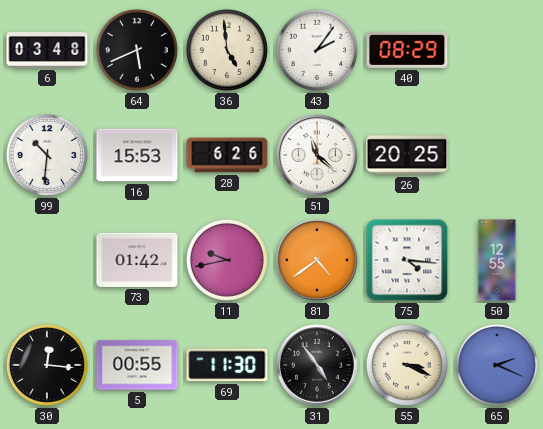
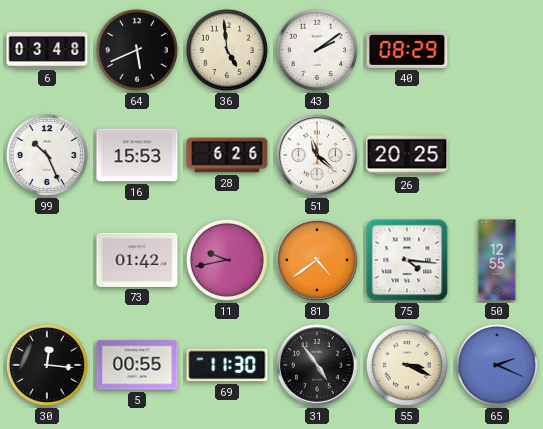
43: 2:06 -> 2:09 (317, 50)
99: 10:31 -> 10:26 (47, 155)
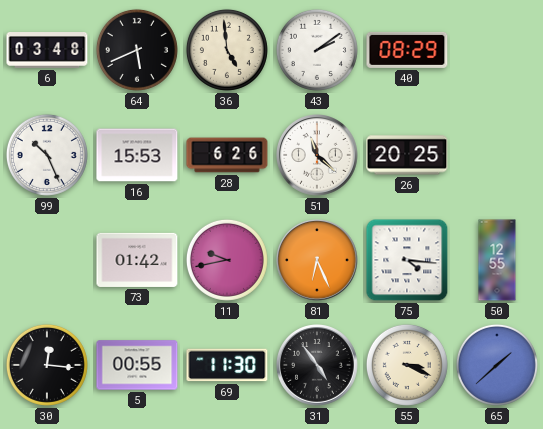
81: 4:39 -> 6:26 (318, 261)
65: 2:19 -> 1:38 (497, 365)
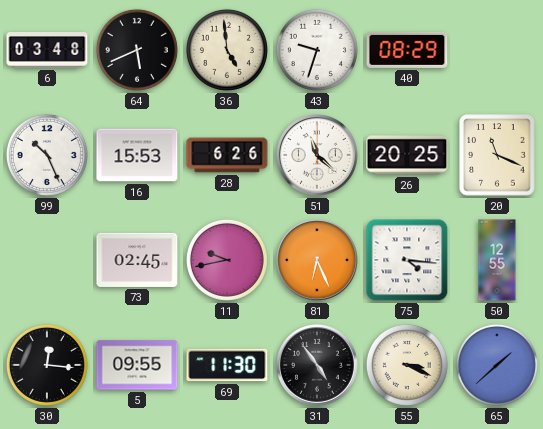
43: 2:09 -> 9:33 (317, 50)
20: none -> 11:19 (497, 155)
73: 01:42 -> 02:45 (137, 260)
5: 00:55 -> 09:55 (137, 365)
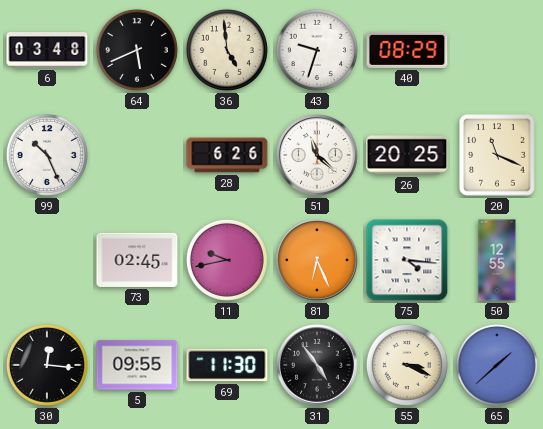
16: 15:53 -> none (137, 155)
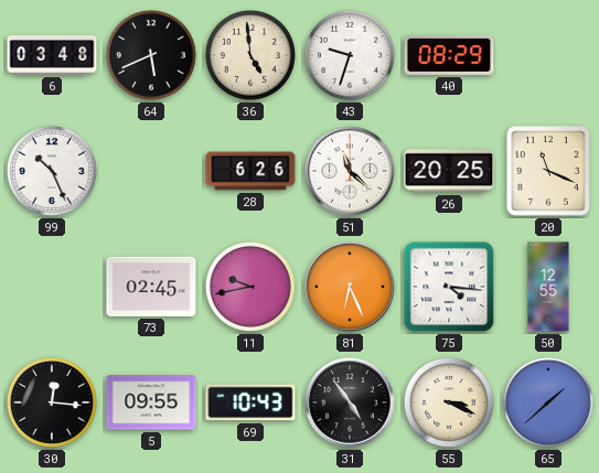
69: 11:30 -> 10:43 (250, 402)
